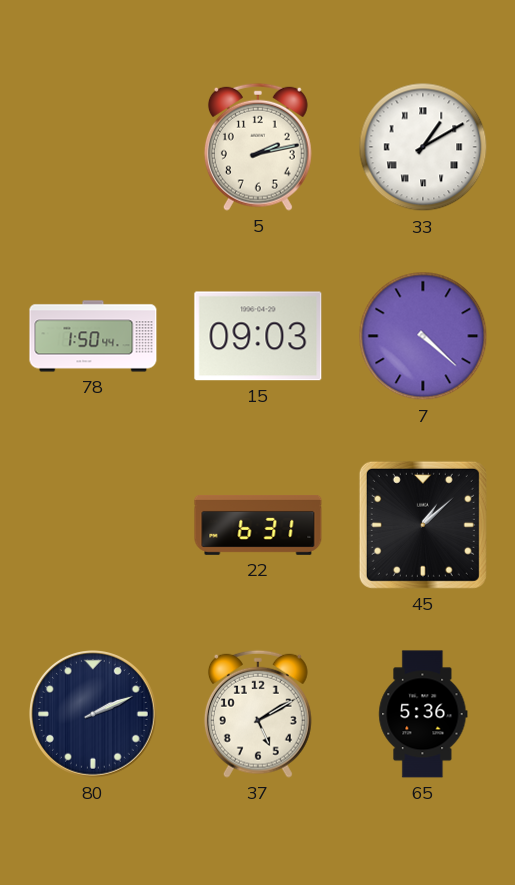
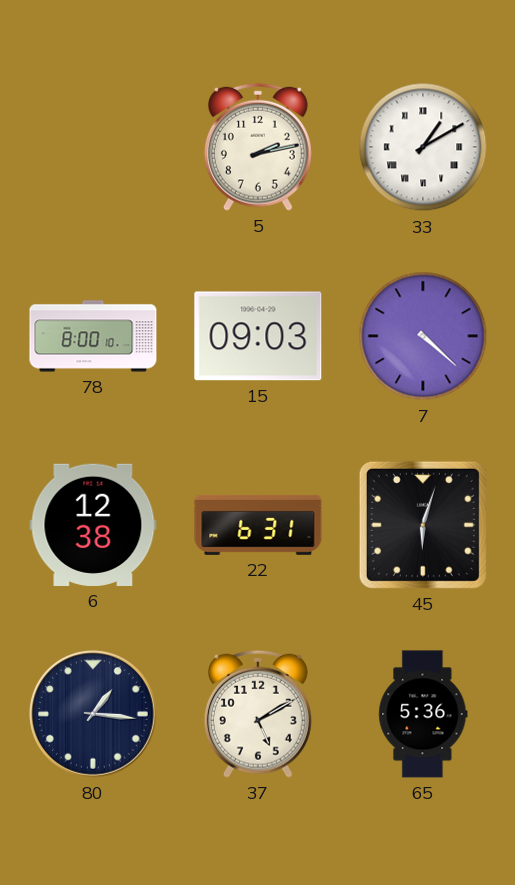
78: 1:50 -> 8:00 (93, 336)
6: none -> 12:38 (93, 525)
45: 1:08 -> 6:03 (423, 525)
80: 2:11 -> 1:16 (94, 715)
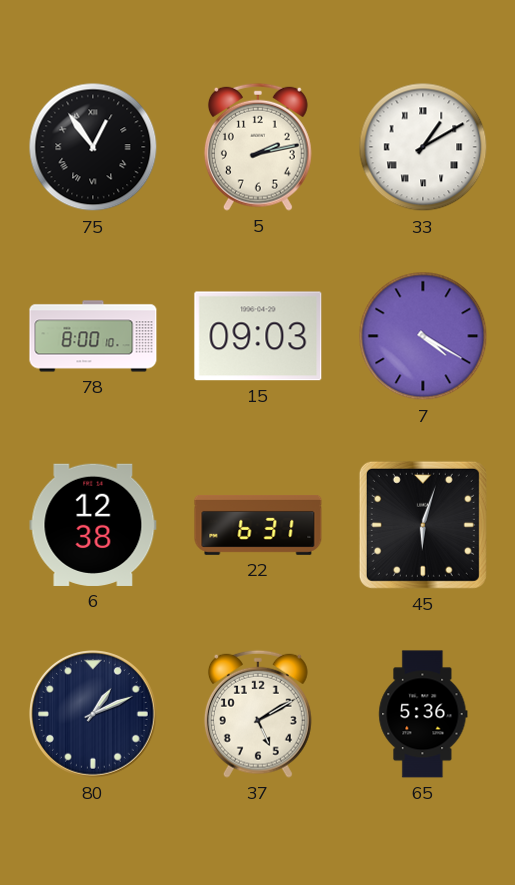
75: none -> 12:54 (93, 147)
7: 4:22 -> 4:20 (423, 336)
80: 1:16 -> 1:11 (94, 715)
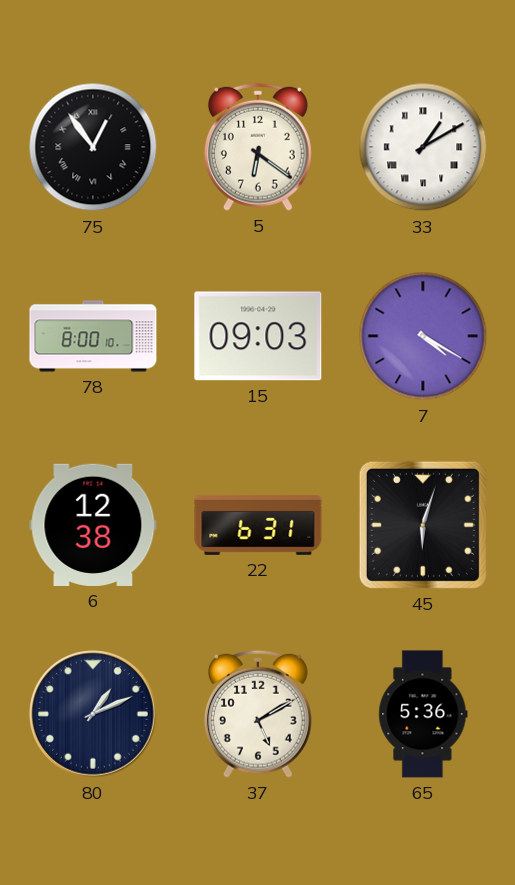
5: 2:13 -> 6:21 (258, 147)
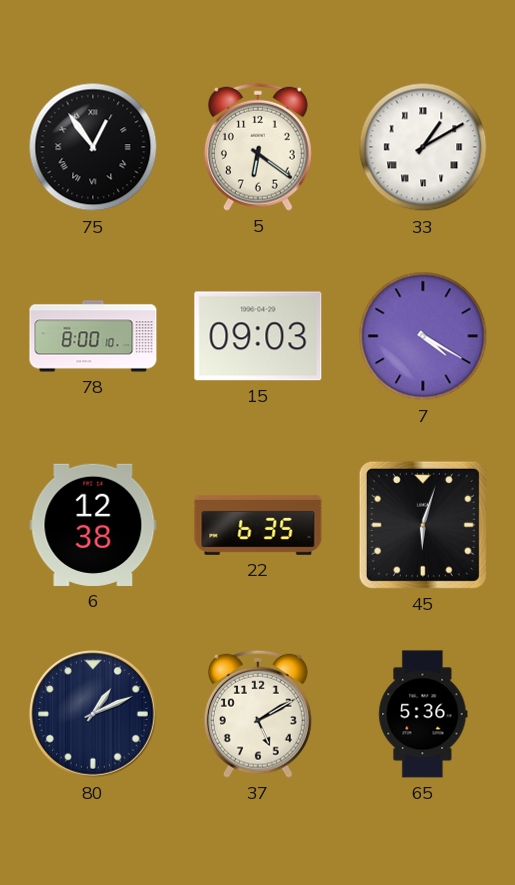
22: 6:31 -> 6:35 (258, 525)
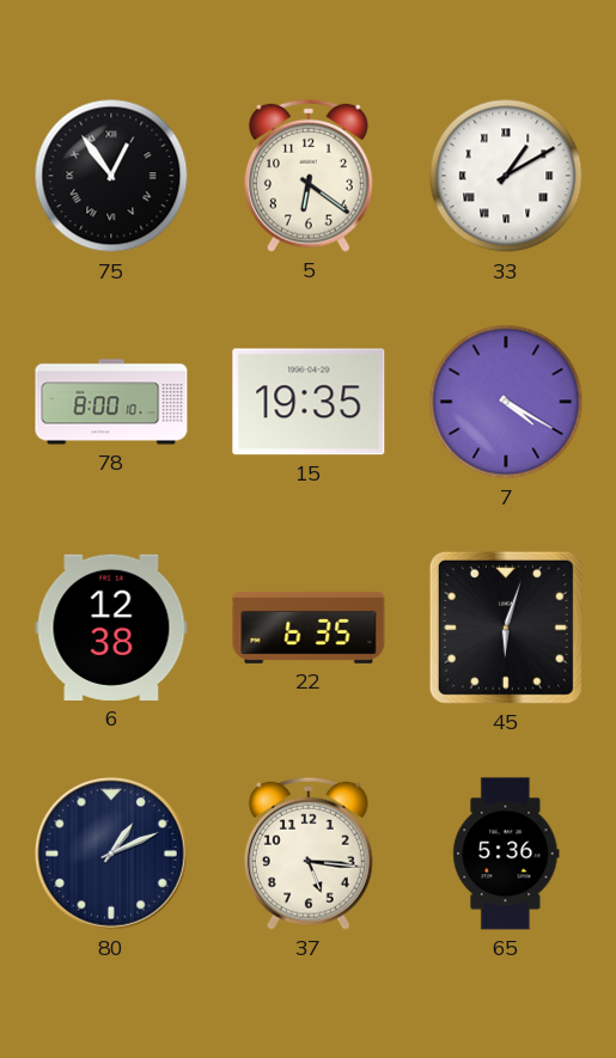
15: 09:03 -> 19:35 (309, 402)
37: 5:10 -> 5:16 (309, 854)
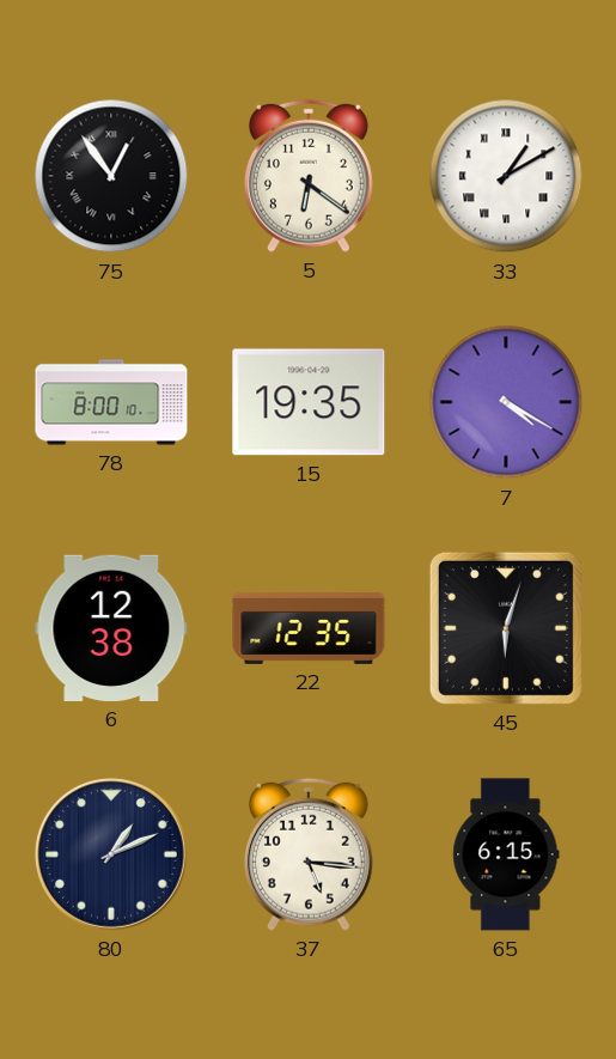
22: 6:35 -> 12:35 (309, 628)
65: 5:36 -> 6:15 (506, 854)
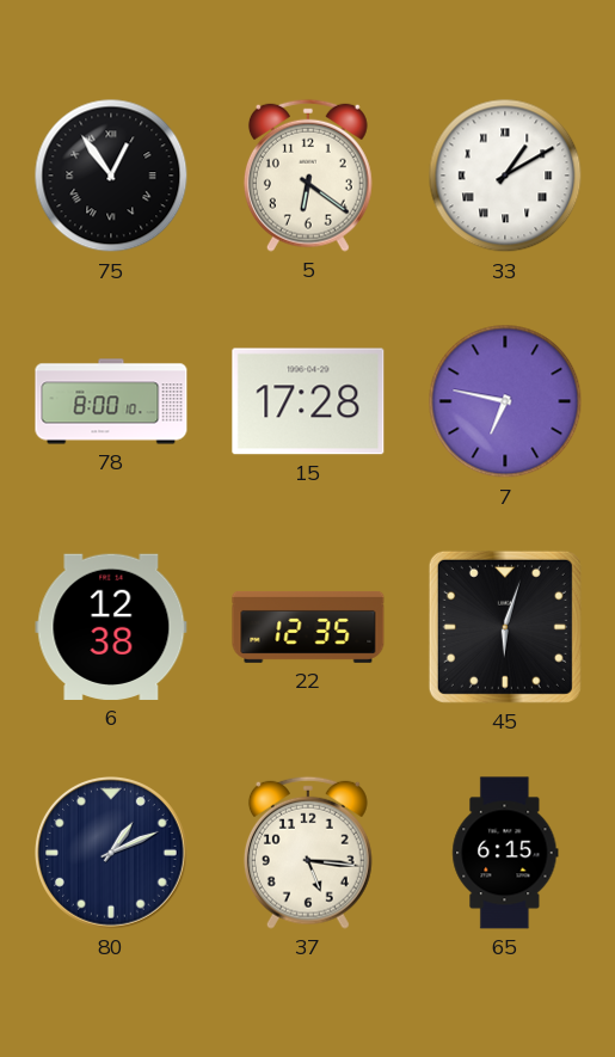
15: 19:35 -> 17:28 (308, 401)
7: 4:20 -> 6:47 (505, 401)
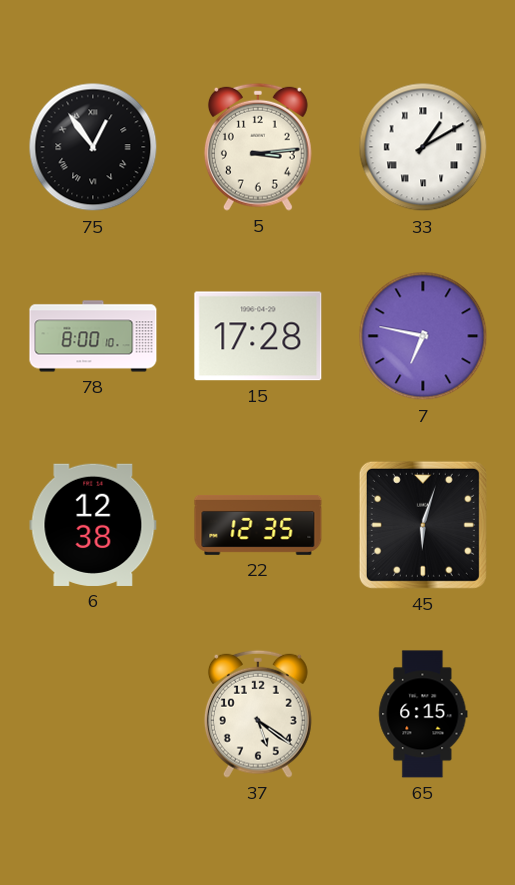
5: 6:21 -> 3:14 (258, 147)
80: 1:11 -> none (112, 854)
37: 5:16 -> 5:21 (258, 714)
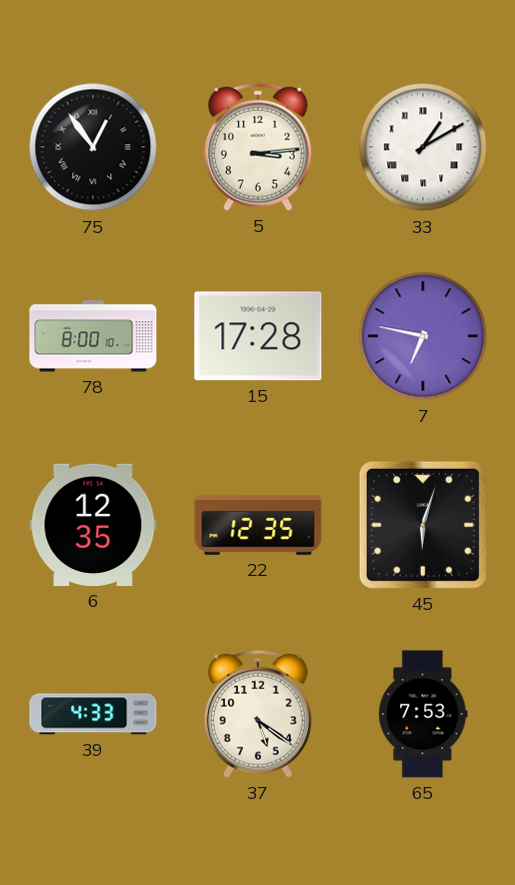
6: 12:38 -> 12:35 (93, 525)
39: none -> 4:33 (93, 714)
65: 6:15 -> 7:53 (423, 714)
